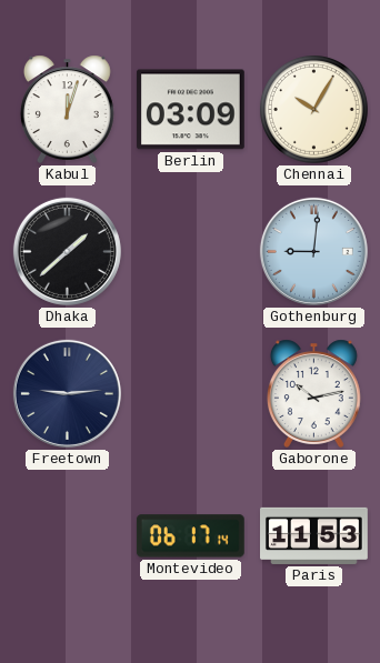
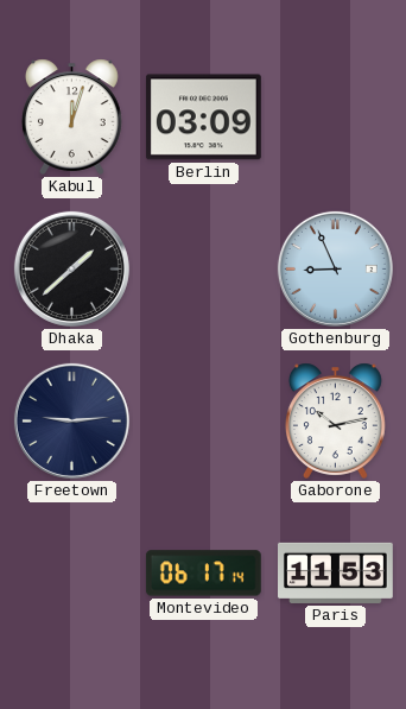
Chennai: 10:05 -> none (313, 109)
Gothenburg: 9:01 -> 8:56 (335, 268)
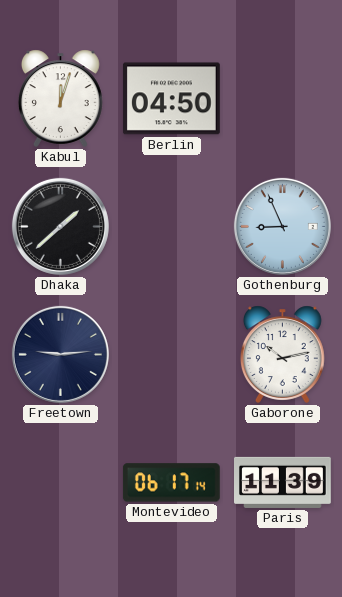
Berlin: 03:09 -> 04:50 (171, 99)
Paris: 11:53 -> 11:39 (283, 482)
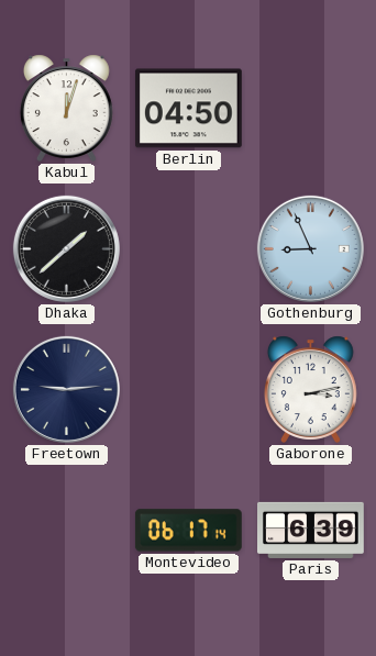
Gaborone: 10:13 -> 3:13 (310, 389)
Paris: 11:39 -> 6:39 (311, 530)
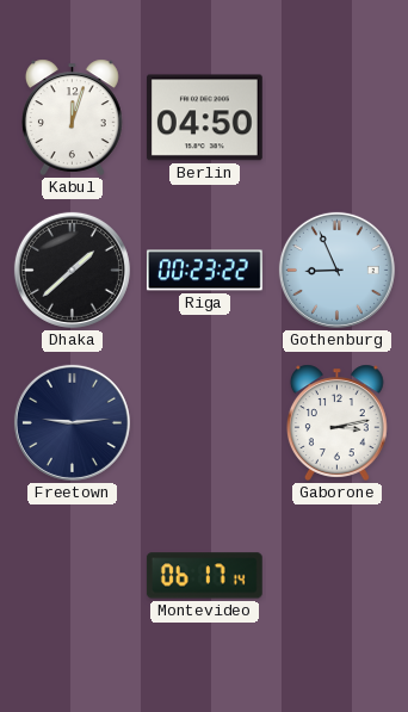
Riga: none -> 00:23 (204, 271)
Paris: 6:39 -> none (311, 530)
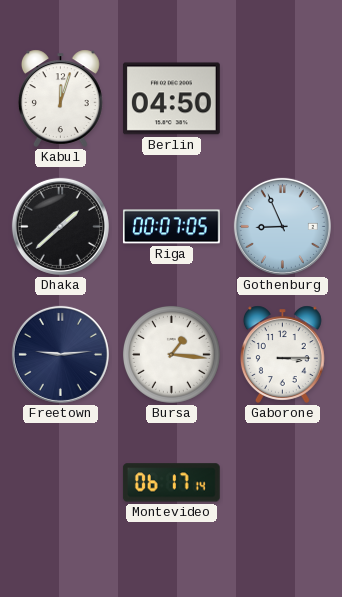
Riga: 00:23 -> 00:07 (171, 227)
Bursa: none -> 1:16 (171, 354)
Gaborone: 3:13 -> 3:15 (282, 354)
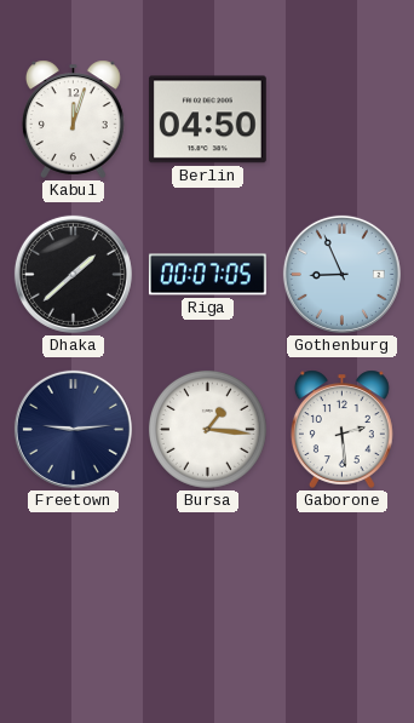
Gaborone: 3:15 -> 2:29 (341, 429)
Montevideo: 06:17 -> none (171, 483)
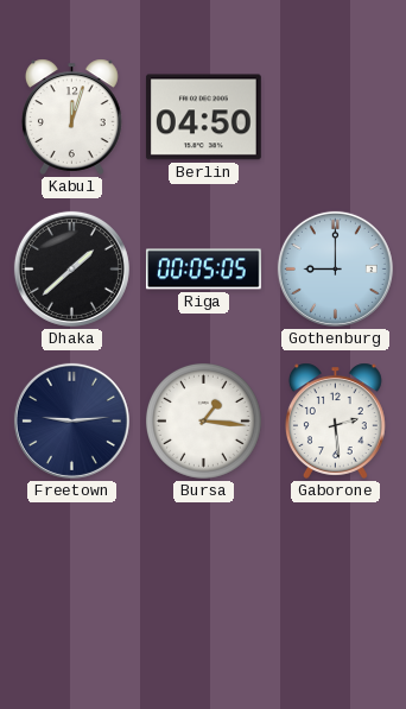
Riga: 00:07 -> 00:05 (203, 270)
Gothenburg: 8:56 -> 9:00 (335, 268)
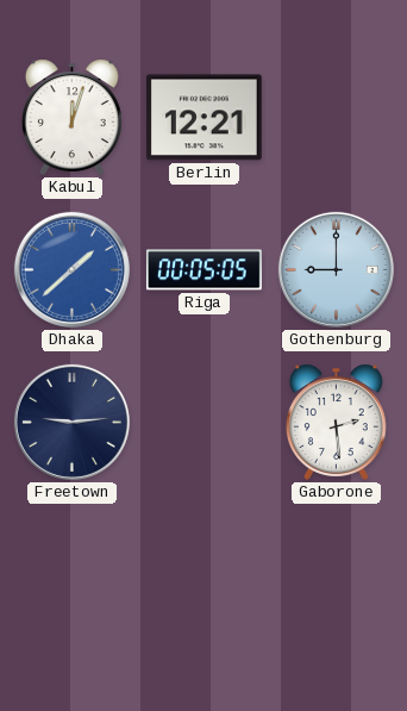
Berlin: 04:50 -> 12:21 (203, 118)
Dhaka dial: black -> blue (71, 269)
Bursa: 1:16 -> none (203, 420)
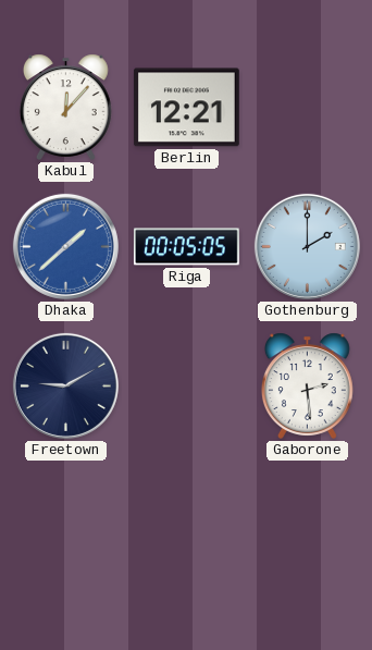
Kabul: 12:03 -> 12:07 (65, 107)
Gothenburg: 9:00 -> 2:00 (307, 246)
Freetown: 9:14 -> 9:10 (65, 385)
